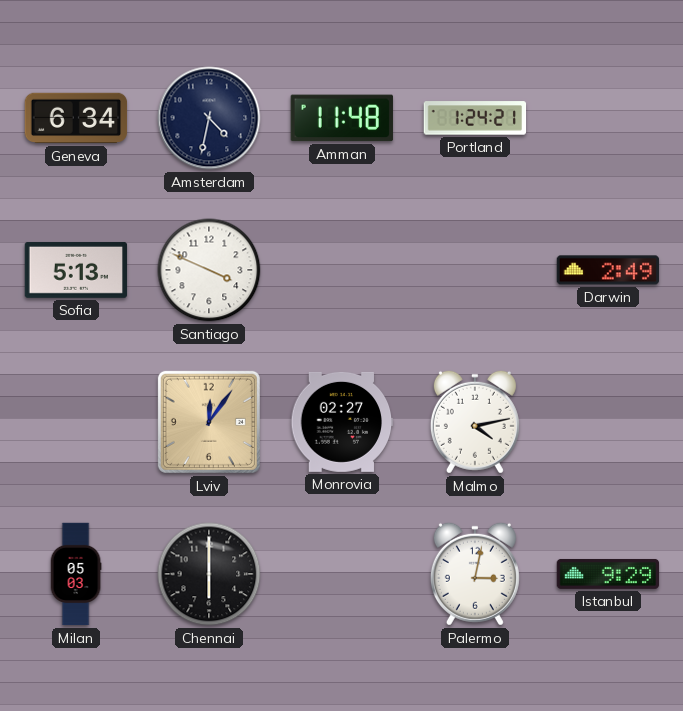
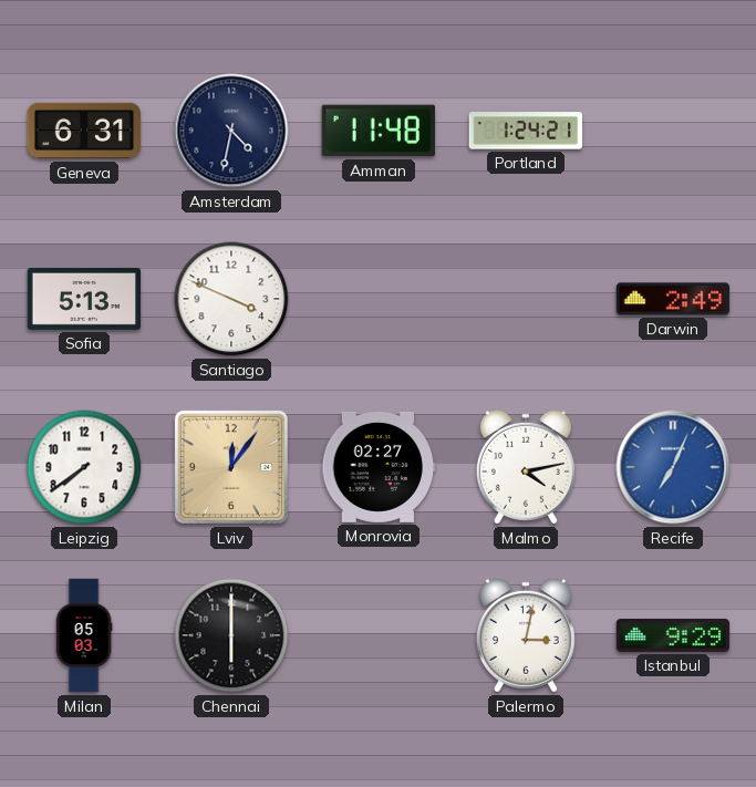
Geneva: 6:34 -> 6:31 (84, 131)
Leipzig: none -> 7:39 (84, 467)
Recife: none -> 7:04 (673, 467)
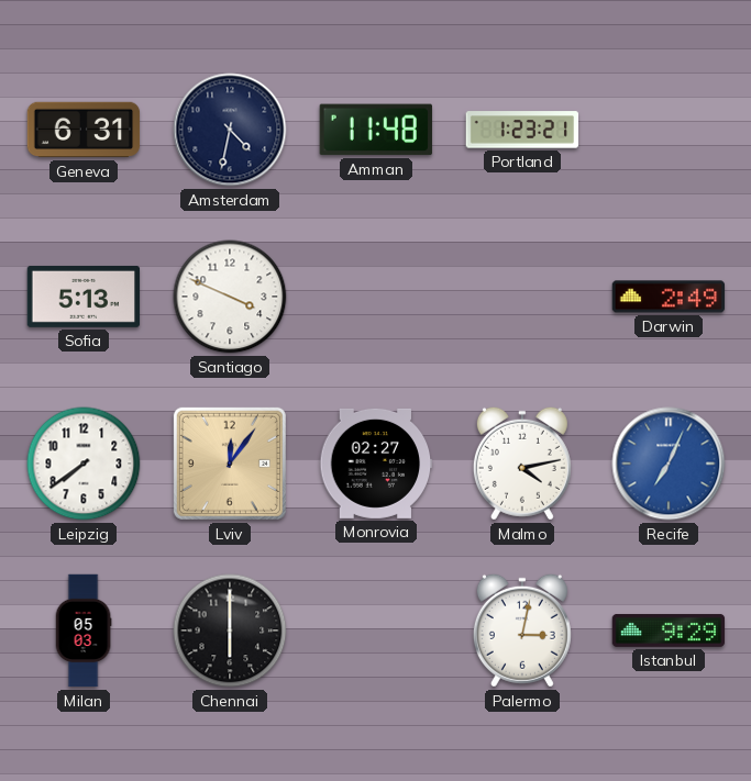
Portland: 1:24 -> 1:23 (522, 130)
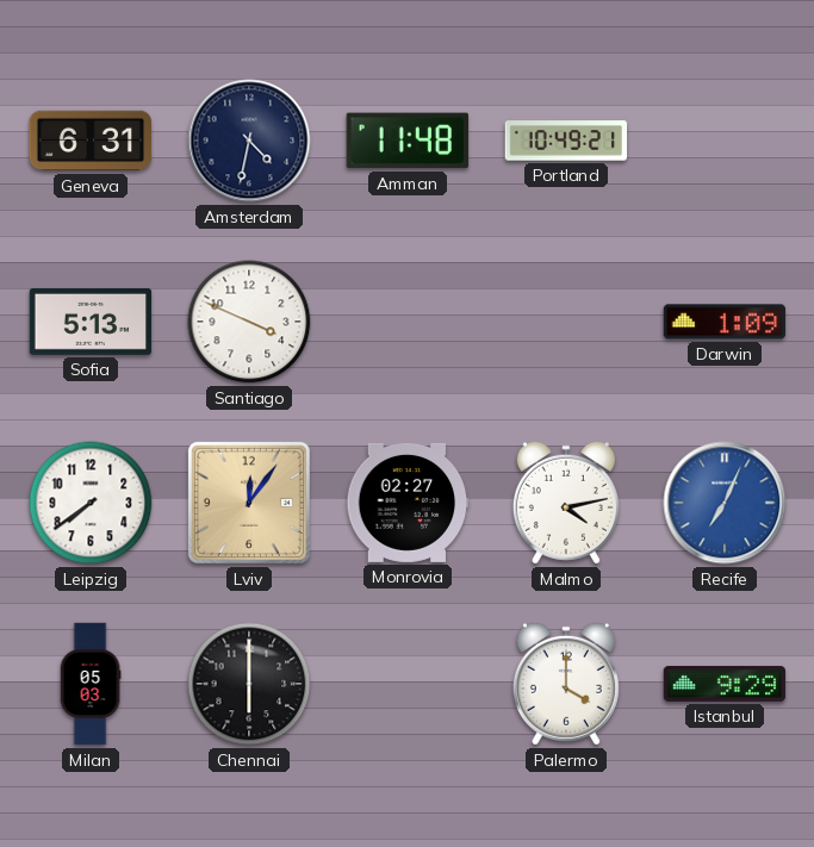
Portland: 1:23 -> 10:49 (566, 141)
Darwin: 2:49 -> 1:09 (725, 322)
Palermo: 3:02 -> 4:00 (566, 684)
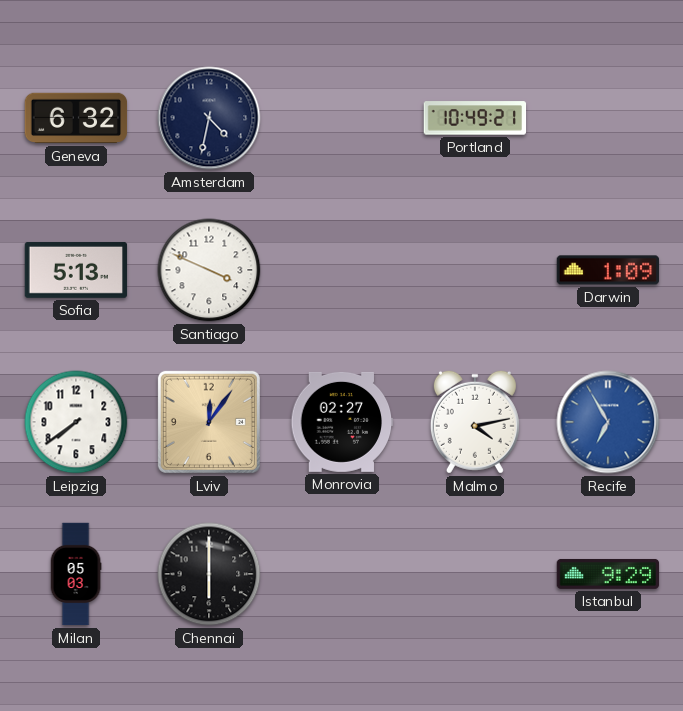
Geneva: 6:31 -> 6:32 (76, 118)
Amman: 11:48 -> none (406, 141)
Recife: 7:04 -> 6:55 (608, 422)
Palermo: 4:00 -> none (566, 684)
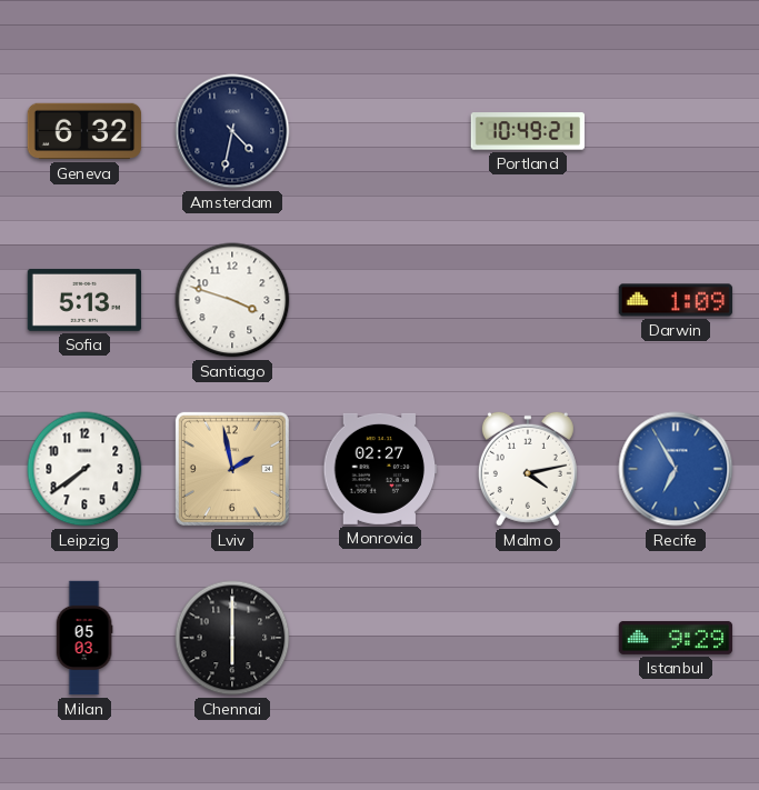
Santiago: 3:49 -> 3:48 (232, 300)
Lviv: 12:06 -> 1:58 (232, 469)
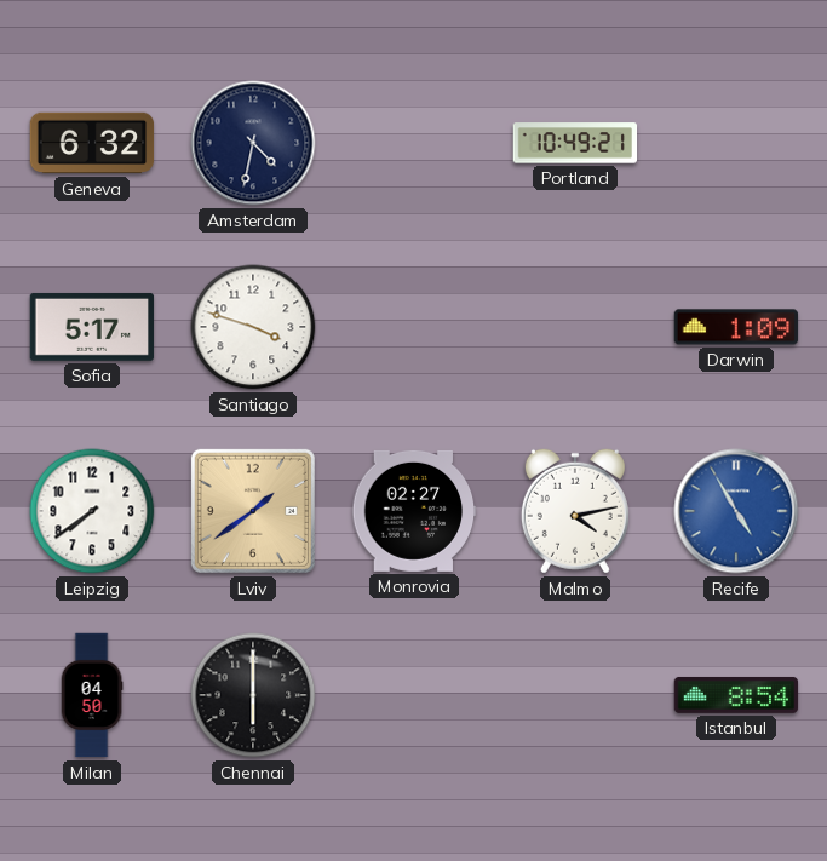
Sofia: 5:13 -> 5:17 (92, 327)
Lviv: 1:58 -> 1:39 (253, 511)
Recife: 6:55 -> 4:55 (736, 511)
Milan: 05:03 -> 04:50 (92, 695)
Istanbul: 9:29 -> 8:54 (736, 695)
